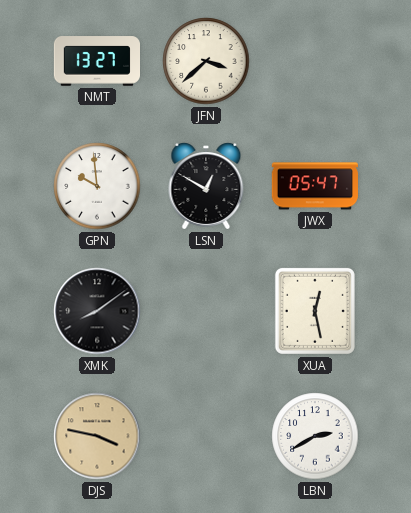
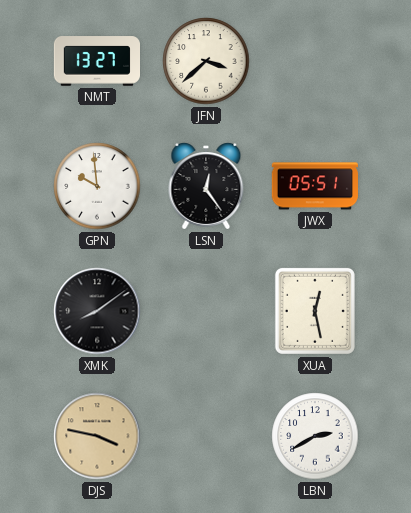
LSN: 12:50 -> 12:24 (206, 186)
JWX: 05:47 -> 05:51 (314, 186)
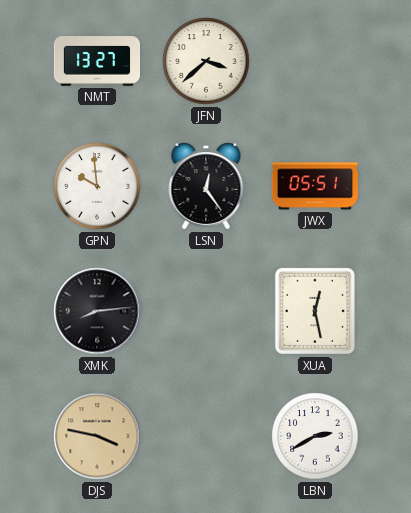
XMK: 8:09 -> 8:14 (97, 311)
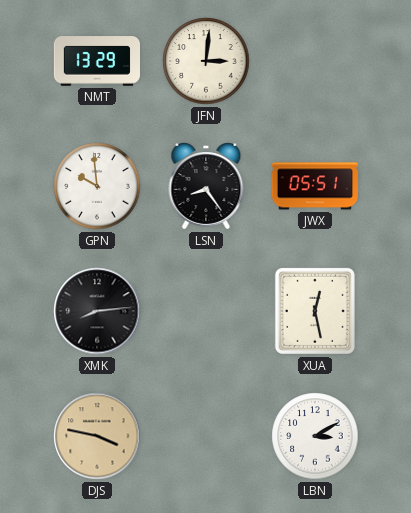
NMT: 13:27 -> 13:29 (96, 61)
JFN: 3:38 -> 3:01 (206, 61)
LSN: 12:24 -> 8:24 (206, 186)
LBN: 2:40 -> 3:10 (315, 436)
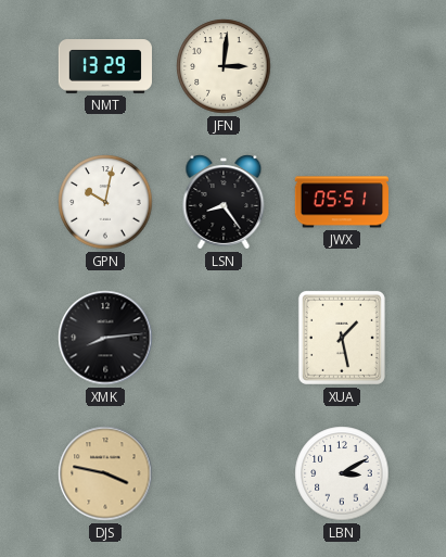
GPN: 9:59 -> 10:02 (105, 202)
XUA: 12:28 -> 1:28 (342, 338)
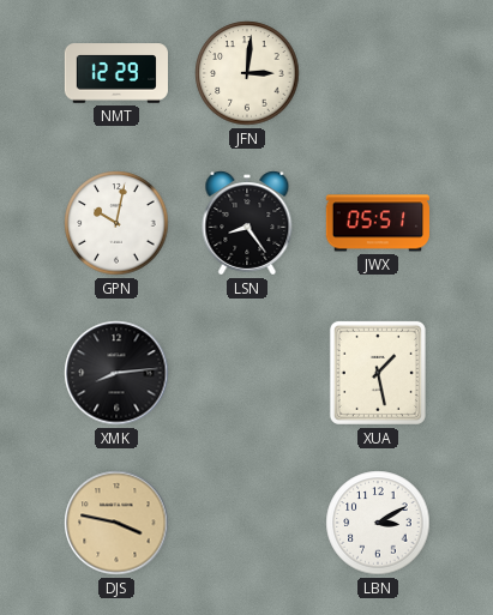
NMT: 13:29 -> 12:29 (115, 73)
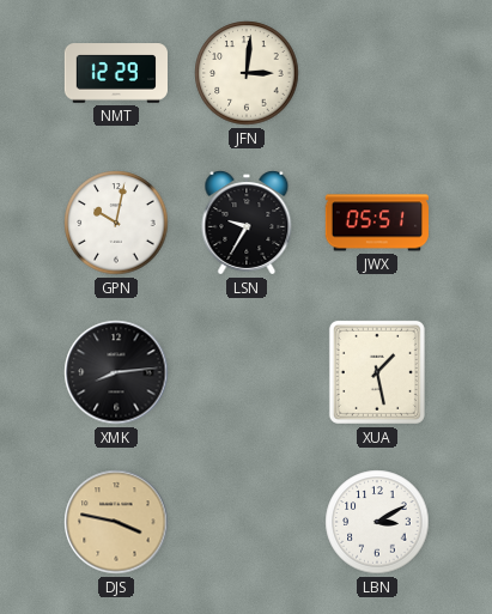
LSN: 8:24 -> 9:35 (247, 223)
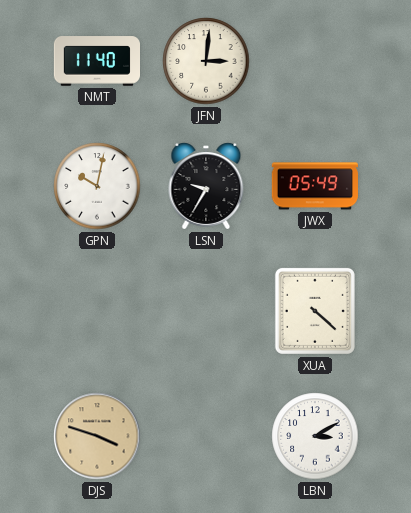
NMT: 12:29 -> 11:40 (96, 61)
JWX: 05:51 -> 05:49 (314, 186)
XMK: 8:14 -> none (116, 372)
XUA: 1:28 -> 4:22 (315, 311)
DJS: 3:47 -> 3:48 (97, 436)
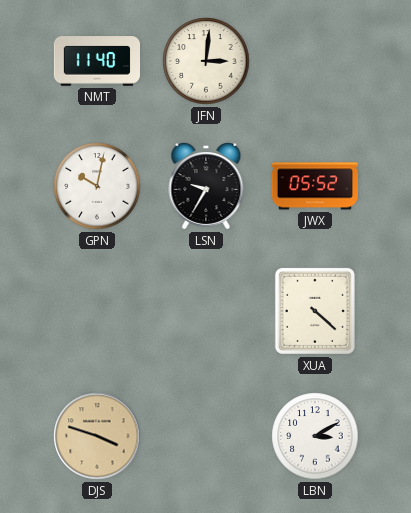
JWX: 05:49 -> 05:52 (314, 186)
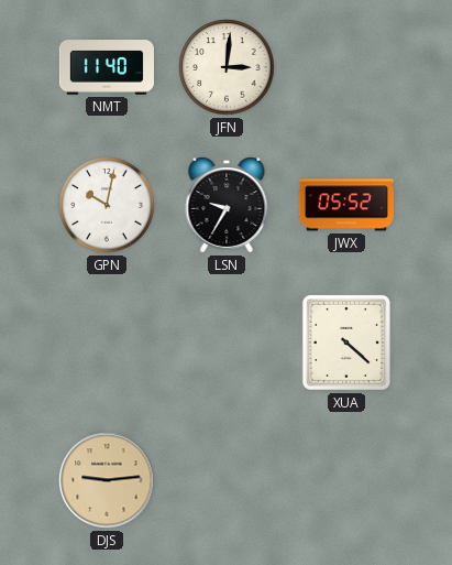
DJS: 3:48 -> 9:14 (107, 480)
LBN: 3:10 -> none (315, 436)
